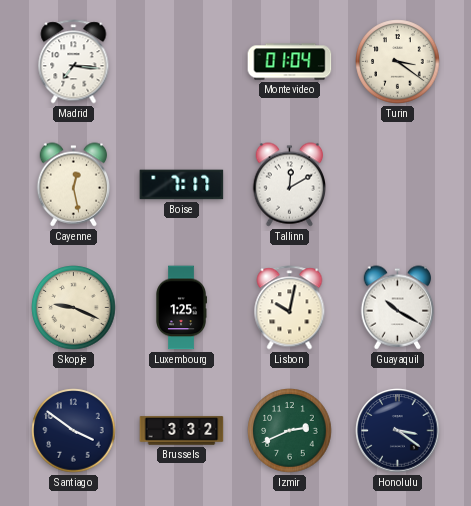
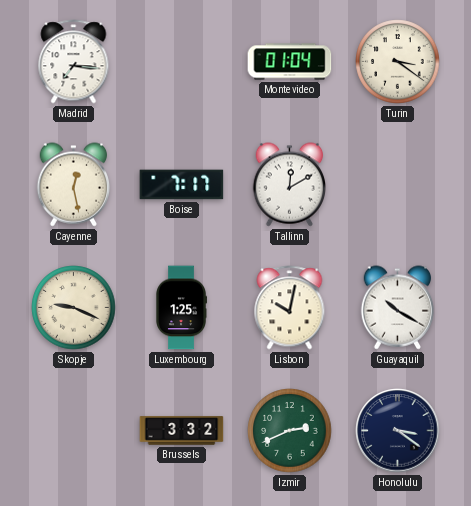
Santiago: 3:51 -> none (74, 431)
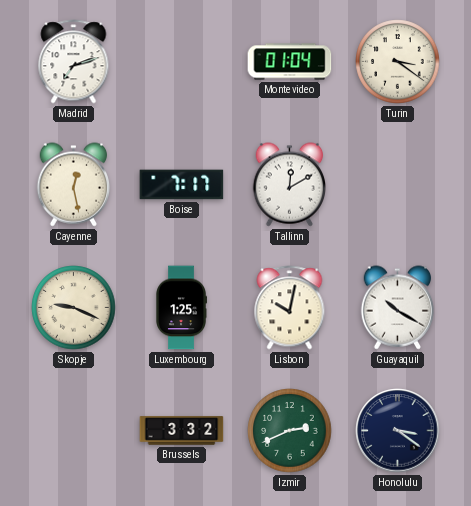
Madrid: 7:16 -> 7:12 (74, 62)
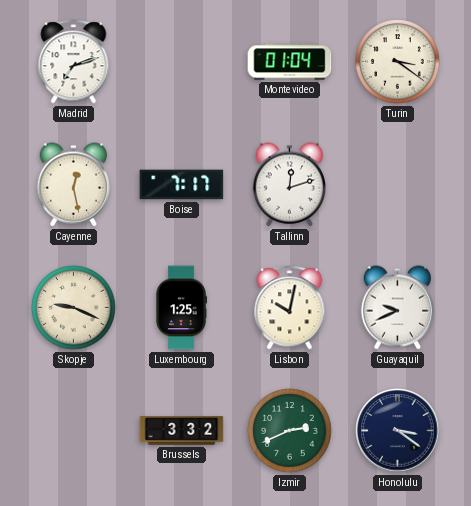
Tallinn: 12:10 -> 12:12 (289, 185)
Guayaquil: 10:20 -> 9:41 (397, 308)
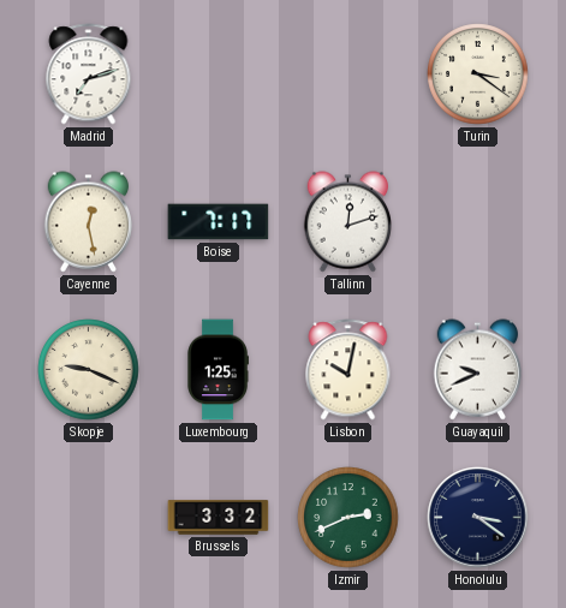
Montevideo: 01:04 -> none (290, 62)
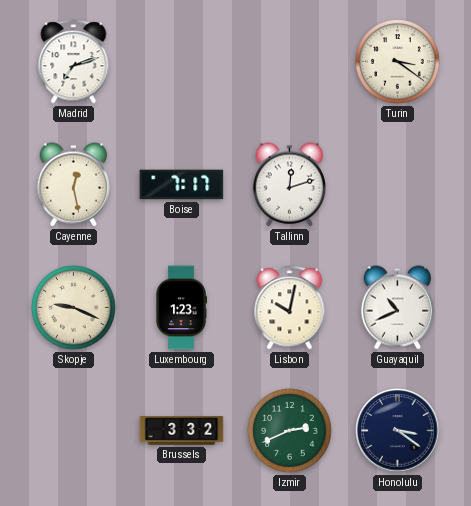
Luxembourg: 1:25 -> 1:23 (181, 308)
Guayaquil: 9:41 -> 10:41 (397, 308)
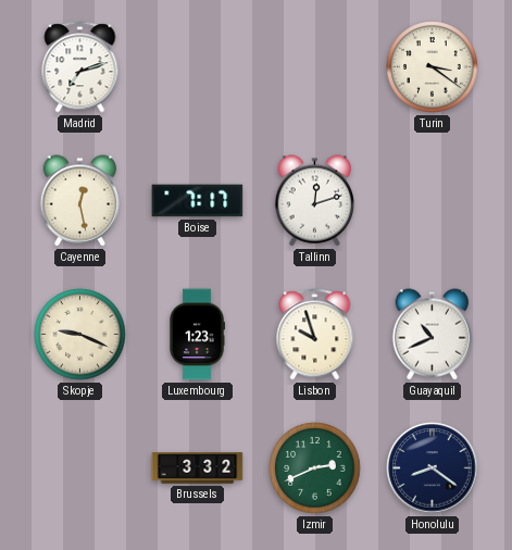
Lisbon: 10:02 -> 9:57 (315, 335)
Honolulu: 3:21 -> 8:21 (433, 468)
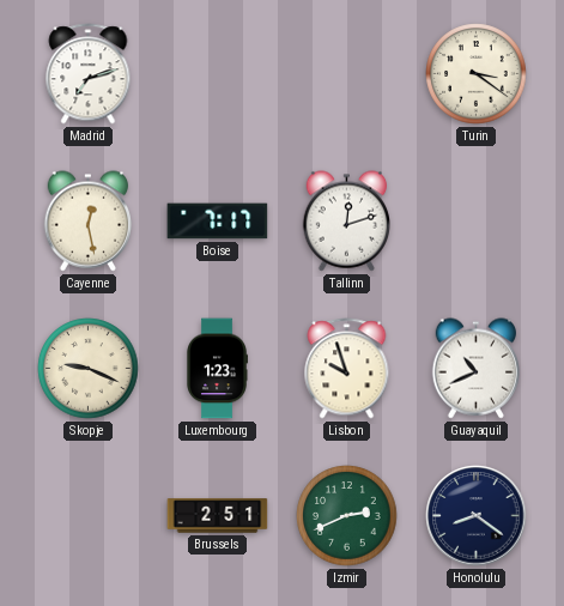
Brussels: 3:32 -> 2:51 (218, 516)
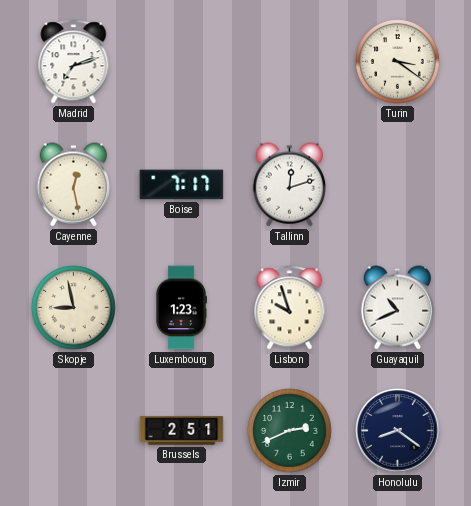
Skopje: 9:19 -> 8:58 (74, 308)
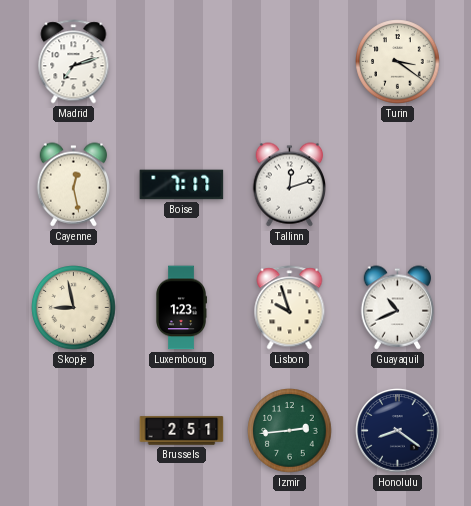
Izmir: 2:41 -> 2:44 (290, 431)
